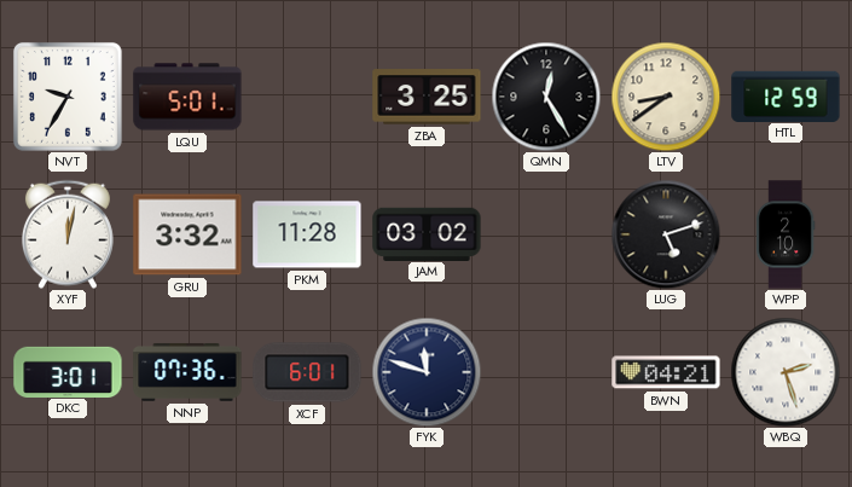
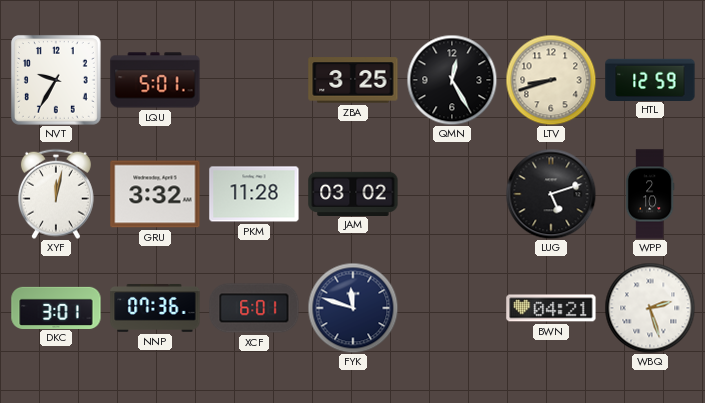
LTV: 8:39 -> 8:42 (551, 80)
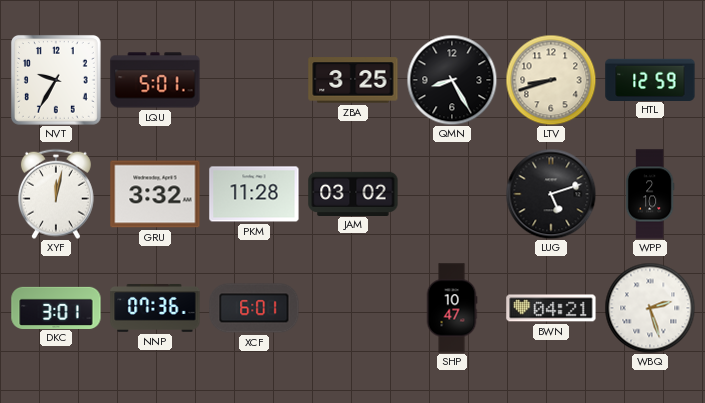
QMN: 12:25 -> 8:25 (452, 80)
FYK: 11:48 -> none (353, 308)
SHP: none -> 10:47 (452, 308)
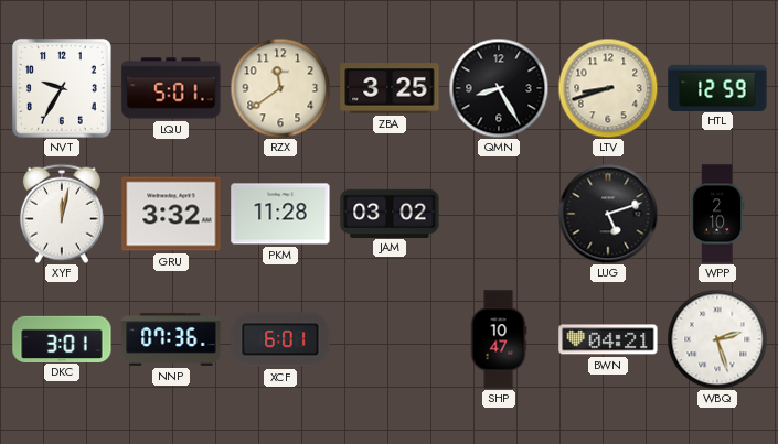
RZX: none -> 11:39 (280, 88)
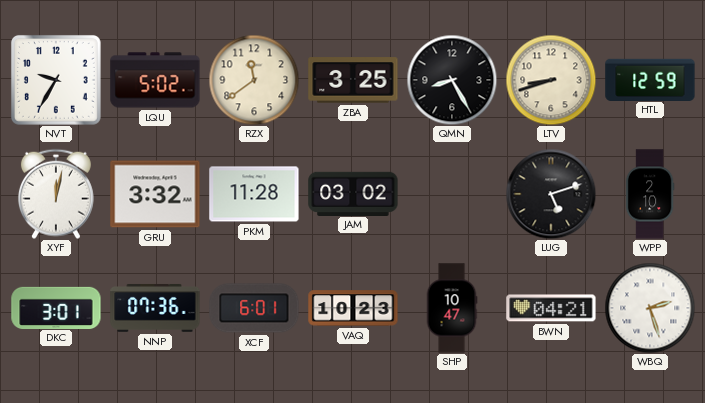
LQU: 5:01 -> 5:02 (155, 80)
VAQ: none -> 10:23 (353, 308)
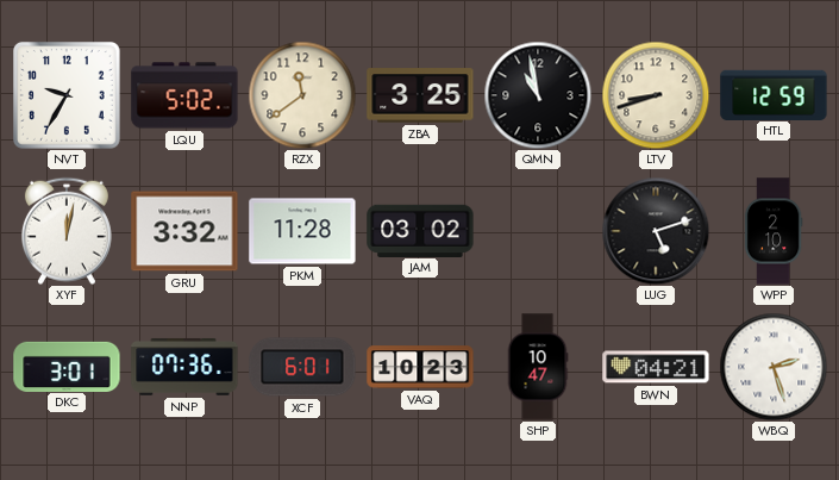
QMN: 8:25 -> 10:58 (538, 95)
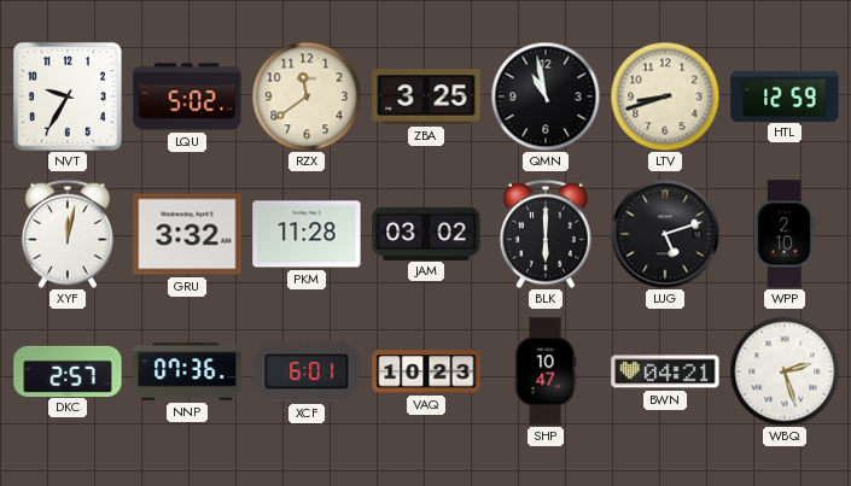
BLK: none -> 6:00 (546, 234)
DKC: 3:01 -> 2:57 (68, 370)
